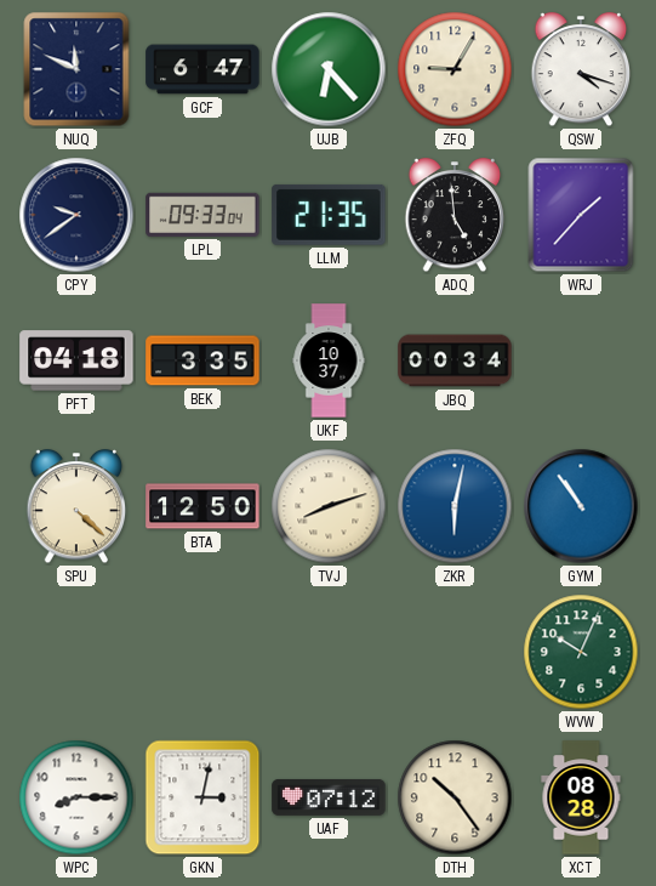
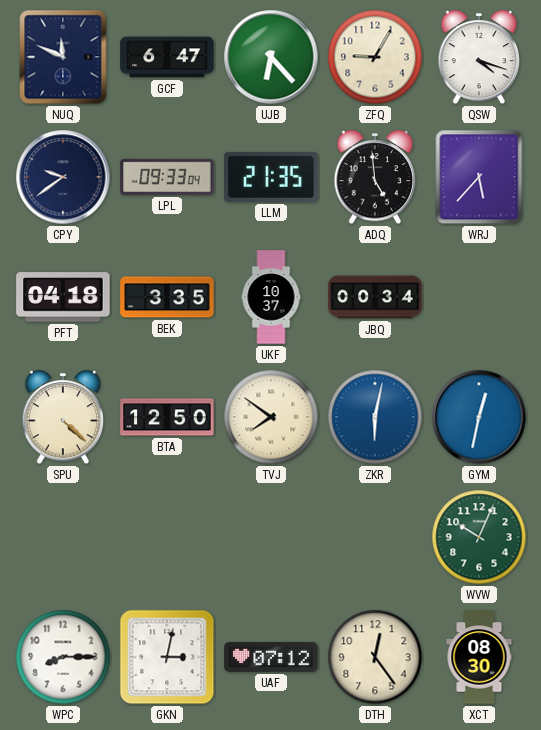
WRJ: 1:37 -> 5:37 (479, 177)
TVJ: 8:12 -> 7:51 (271, 417)
GYM: 10:54 -> 12:32 (479, 417)
DTH: 10:24 -> 12:24 (375, 657)
XCT: 08:28 -> 08:30 (479, 657)
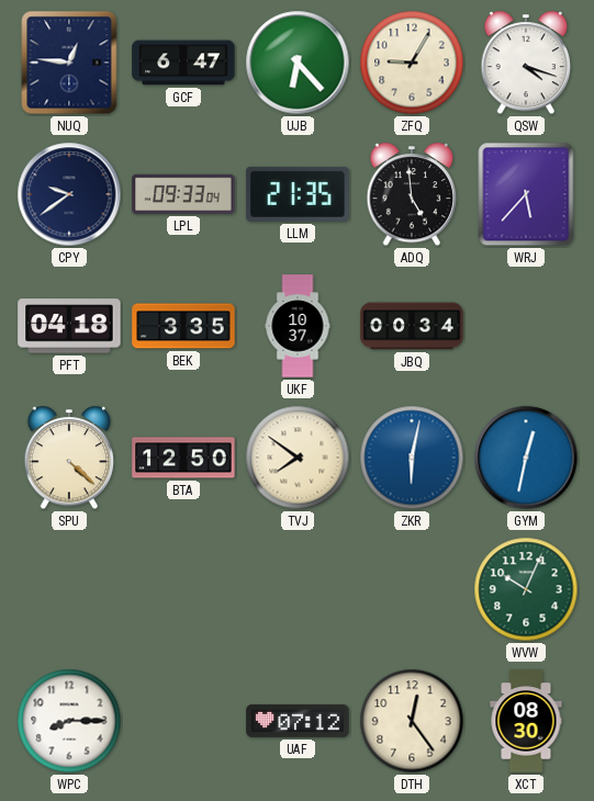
NUQ: 11:49 -> 12:46 (69, 63)
GKN: 3:02 -> none (167, 657)
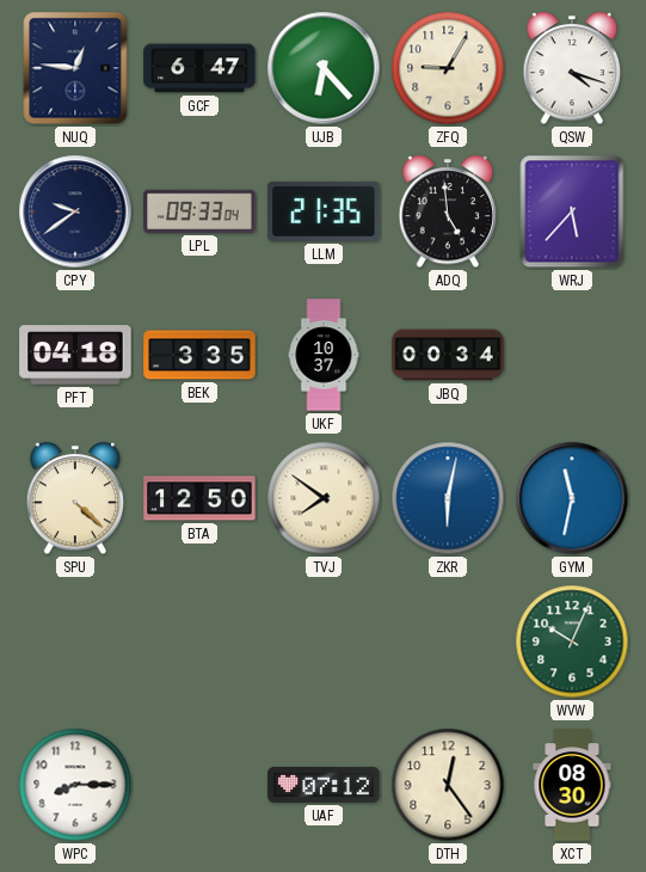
GYM: 12:32 -> 11:32 (572, 498)
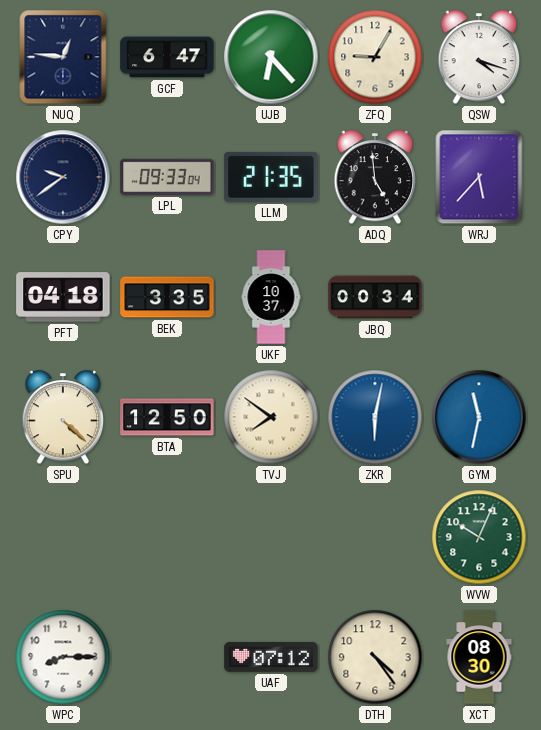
DTH: 12:24 -> 4:24 (375, 657)
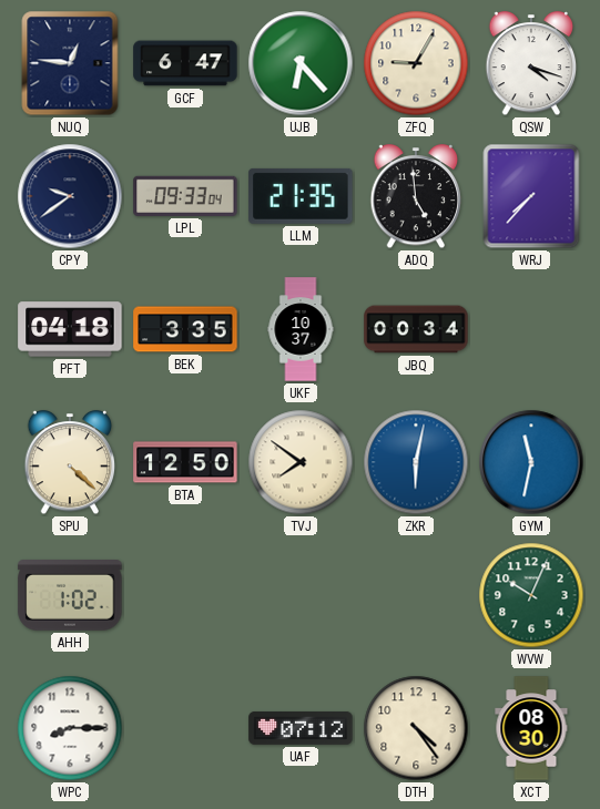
WRJ: 5:37 -> 7:37 (531, 196)
AHH: none -> 1:02 (70, 595)
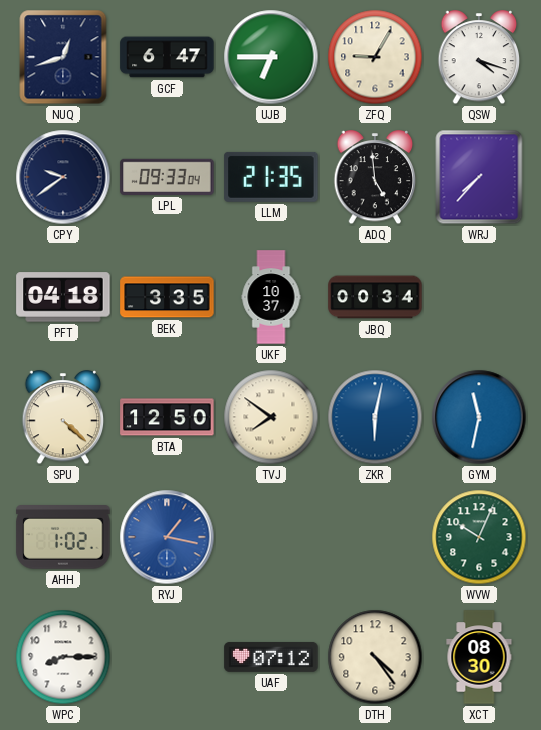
NUQ: 12:46 -> 12:42 (63, 57)
UJB: 6:23 -> 6:45 (271, 57)
RYJ: none -> 1:17 (167, 537)
